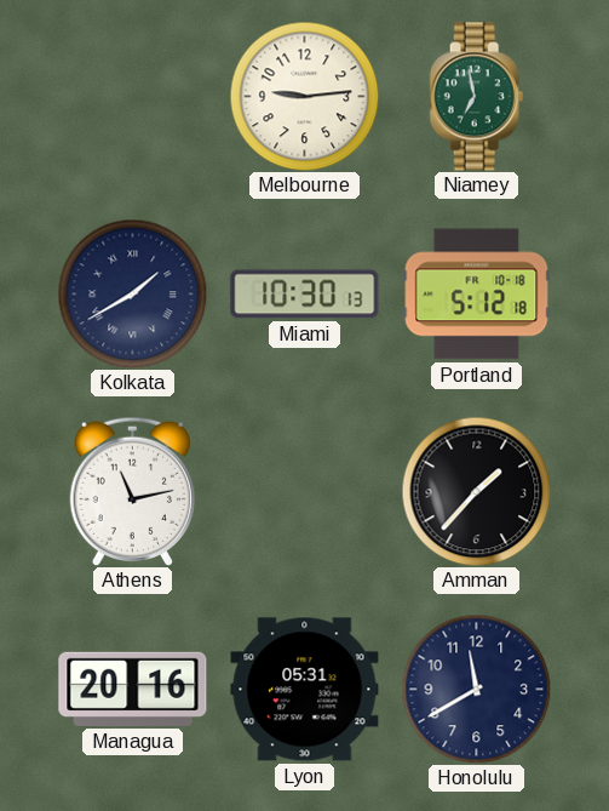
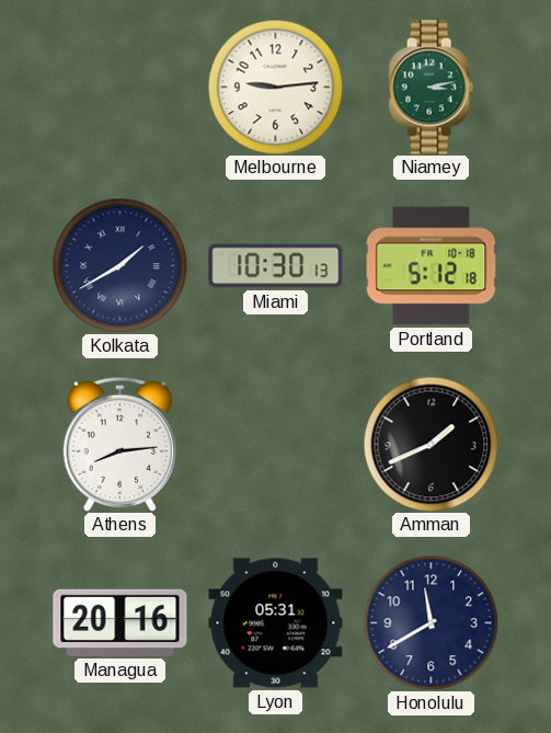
Niamey: 6:58 -> 3:13 (432, 88)
Athens: 11:13 -> 8:14 (119, 444)
Amman: 1:37 -> 1:41 (431, 444)
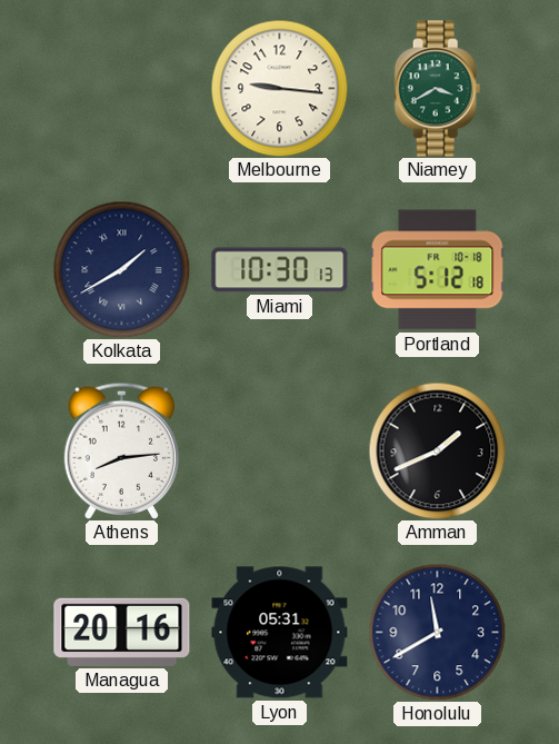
Melbourne: 9:14 -> 9:16 (279, 88)
Niamey: 3:13 -> 3:40 (438, 89)
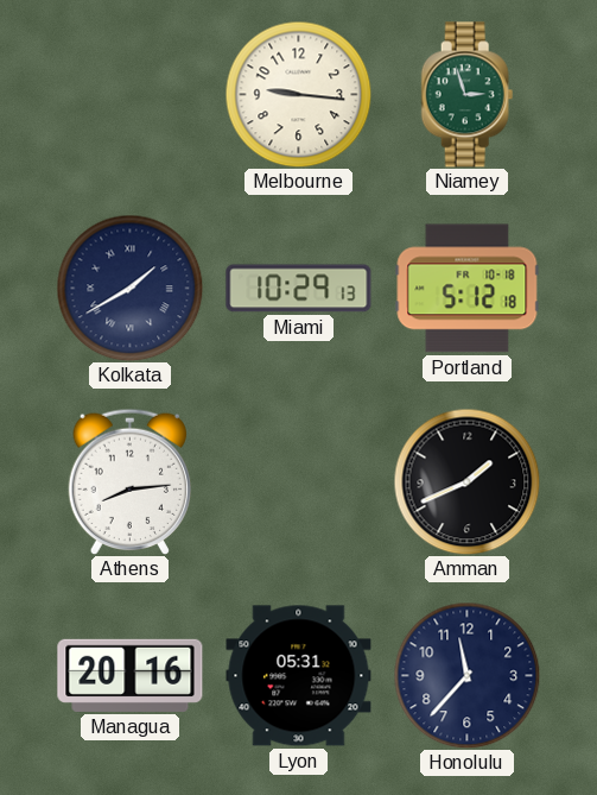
Niamey: 3:40 -> 2:57 (468, 95)
Miami: 10:30 -> 10:29 (299, 289)
Honolulu: 11:40 -> 11:37 (466, 675)
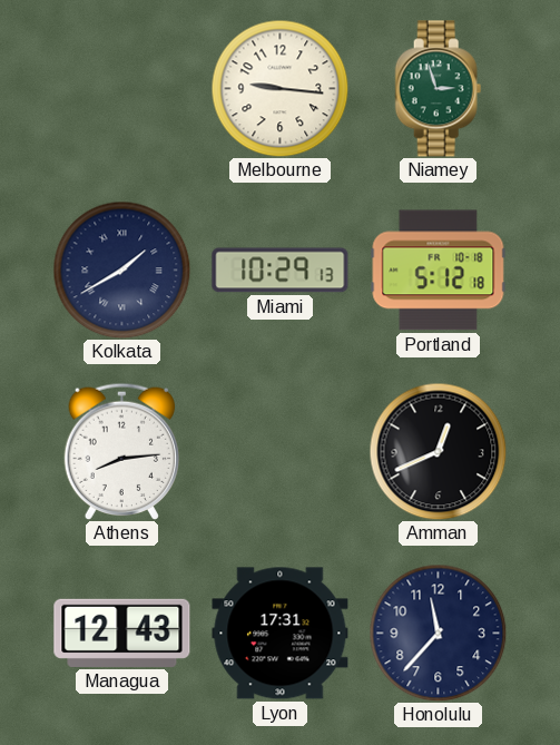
Amman: 1:41 -> 12:41 (438, 451)
Managua: 20:16 -> 12:43 (122, 633)
Lyon: 05:31 -> 17:31 (281, 634)
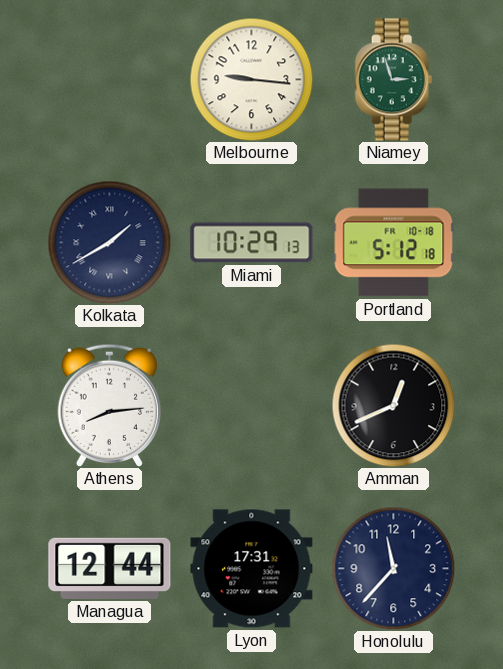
Managua: 12:43 -> 12:44 (110, 568)
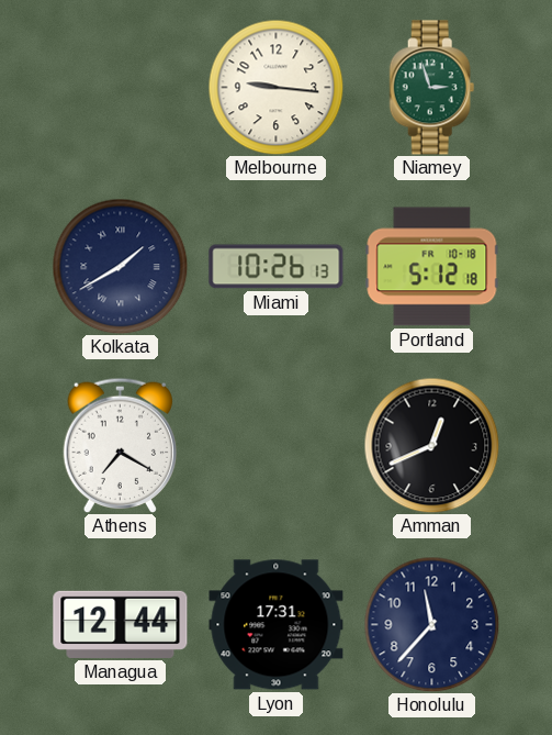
Miami: 10:29 -> 10:26 (277, 267)
Athens: 8:14 -> 7:20 (120, 445)
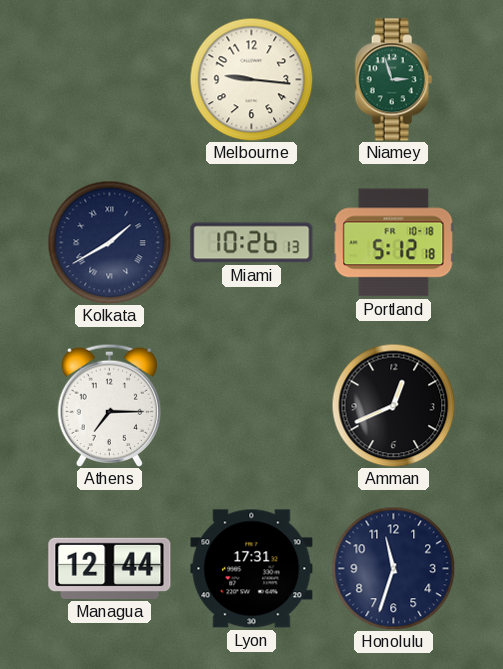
Athens: 7:20 -> 7:15 (109, 405)
Honolulu: 11:37 -> 11:33 (393, 568)
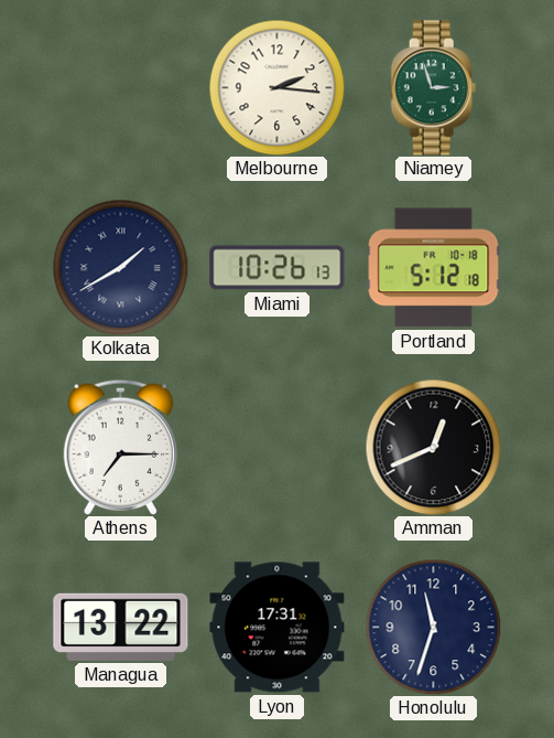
Melbourne: 9:16 -> 2:16 (276, 87)
Managua: 12:44 -> 13:22 (121, 627)
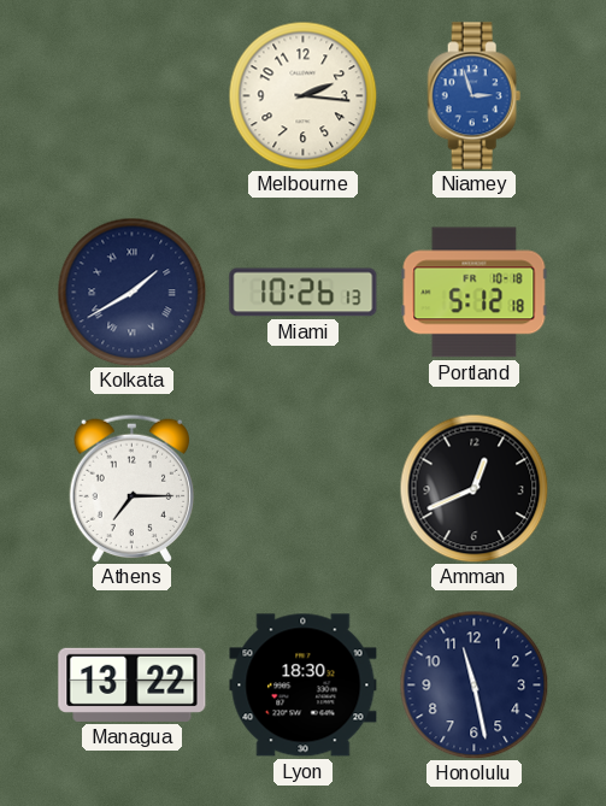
Niamey dial: green -> blue (475, 96)
Lyon: 17:31 -> 18:30 (304, 686)
Honolulu: 11:33 -> 11:28 (473, 684)
